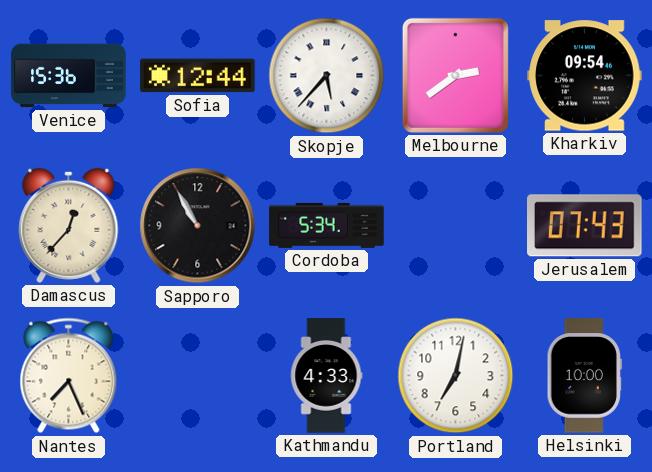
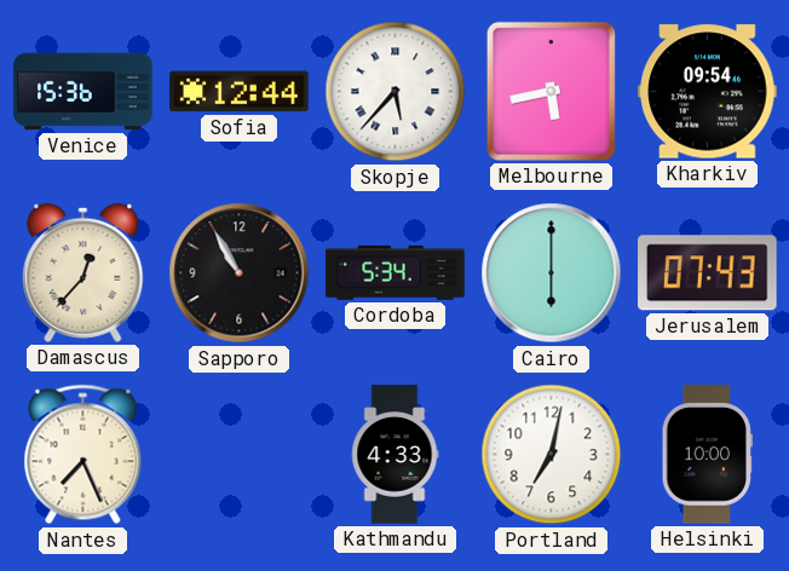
Melbourne: 2:39 -> 5:43 (551, 91)
Cairo: none -> 6:00 (552, 273)
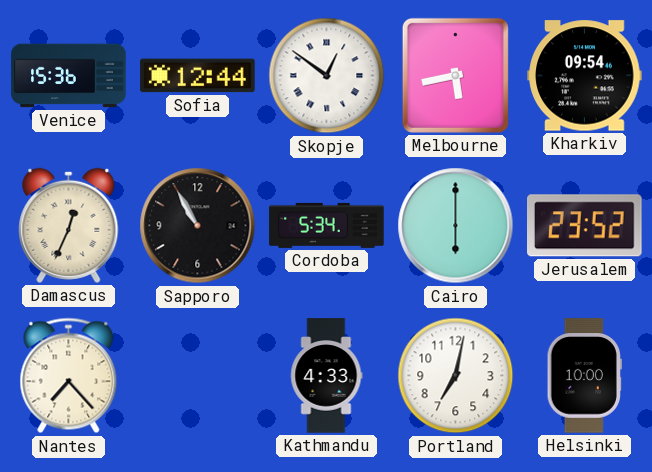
Skopje: 5:37 -> 12:51 (327, 76)
Damascus: 12:37 -> 12:34 (69, 225)
Jerusalem: 07:43 -> 23:52 (585, 226)
Nantes: 7:26 -> 7:23 (69, 376)
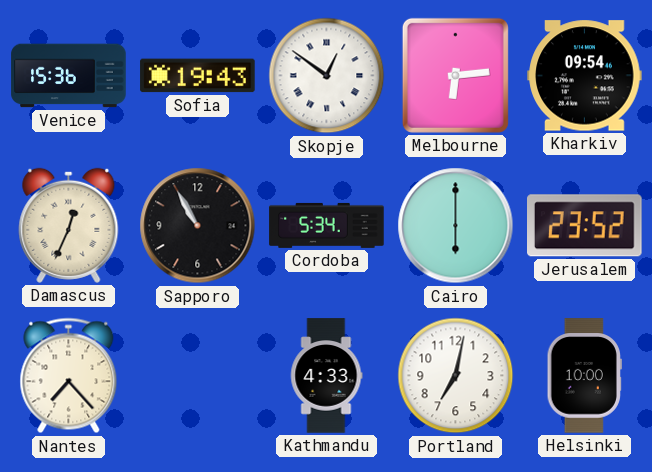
Sofia: 12:44 -> 19:43 (198, 76)
Melbourne: 5:43 -> 6:14 (455, 75)
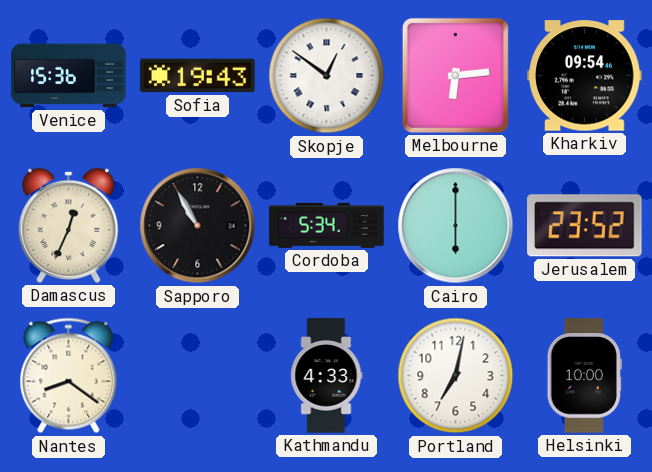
Nantes: 7:23 -> 8:21 (69, 376)
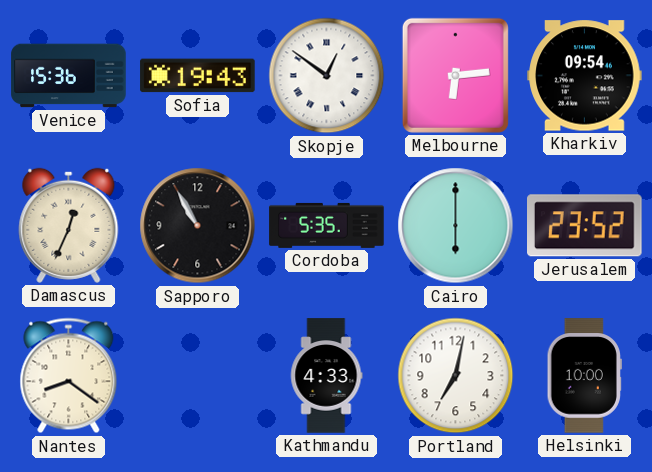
Cordoba: 5:34 -> 5:35 (327, 225)
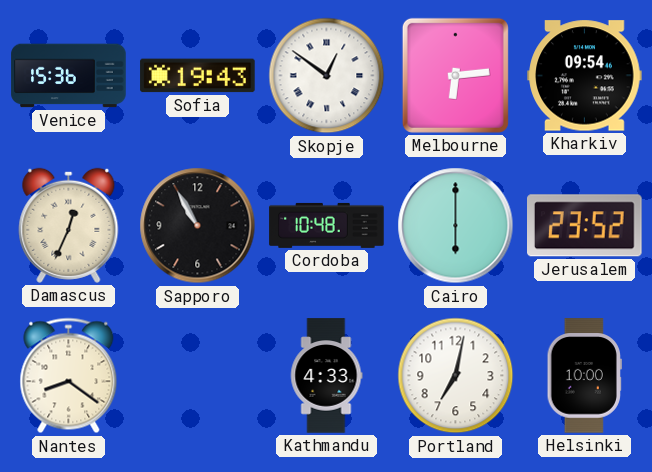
Cordoba: 5:35 -> 10:48 (327, 225)
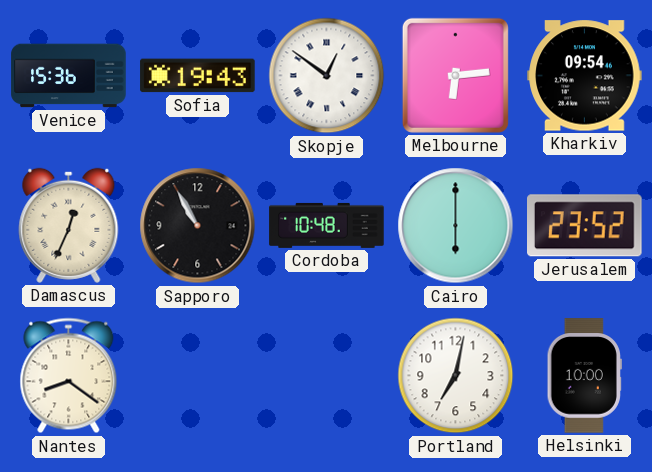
Kathmandu: 4:33 -> none (326, 376)
